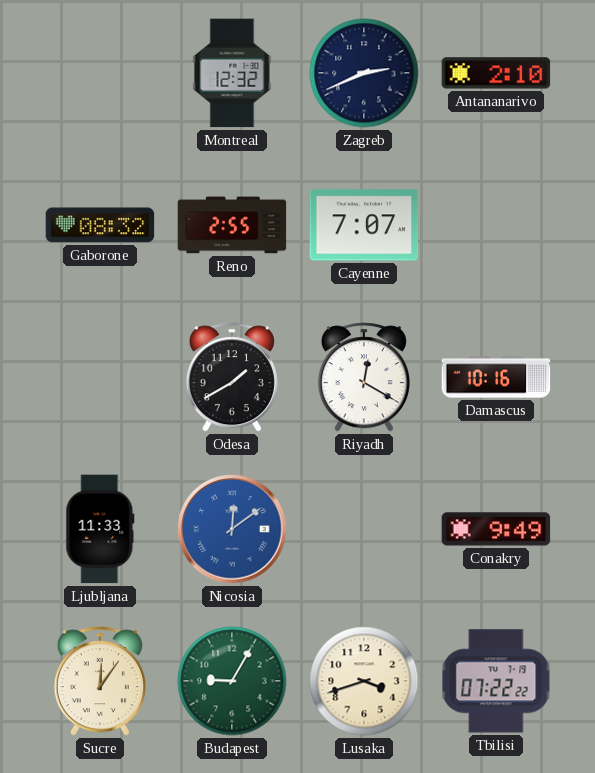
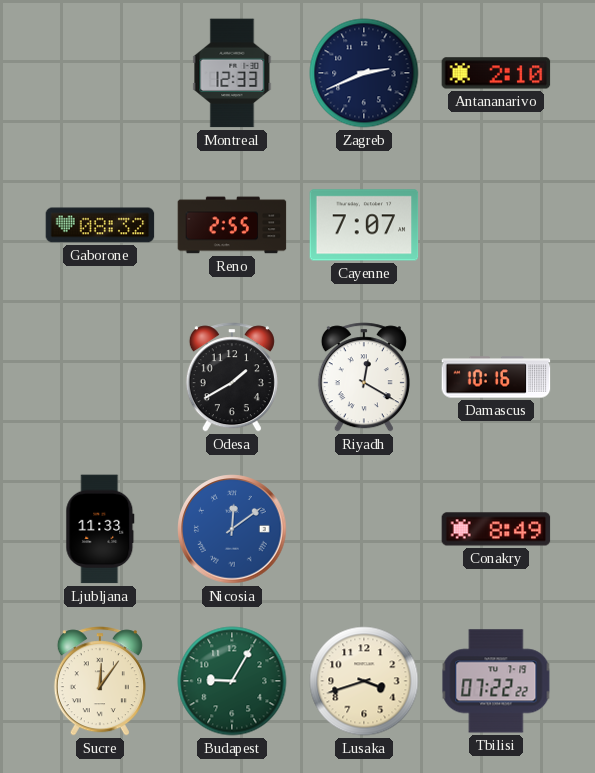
Montreal: 12:32 -> 12:33 (232, 73)
Conakry: 9:49 -> 8:49 (496, 529)
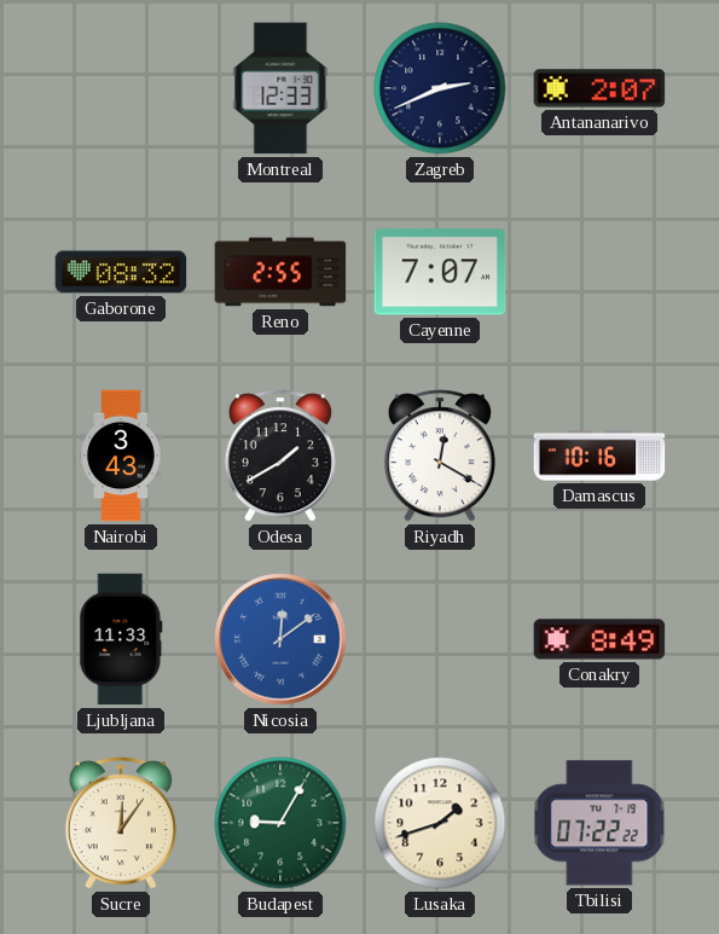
Antananarivo: 2:10 -> 2:07 (599, 88)
Nairobi: none -> 3:43 (121, 456)
Lusaka: 3:42 -> 1:42 (440, 823)
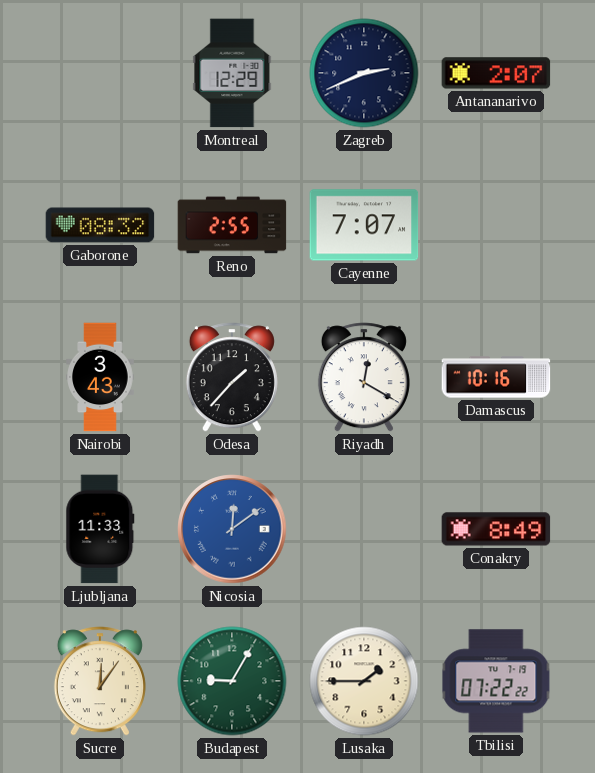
Montreal: 12:33 -> 12:29 (232, 73)
Odesa: 1:40 -> 1:37 (232, 377)
Lusaka: 1:42 -> 1:45 (364, 681)
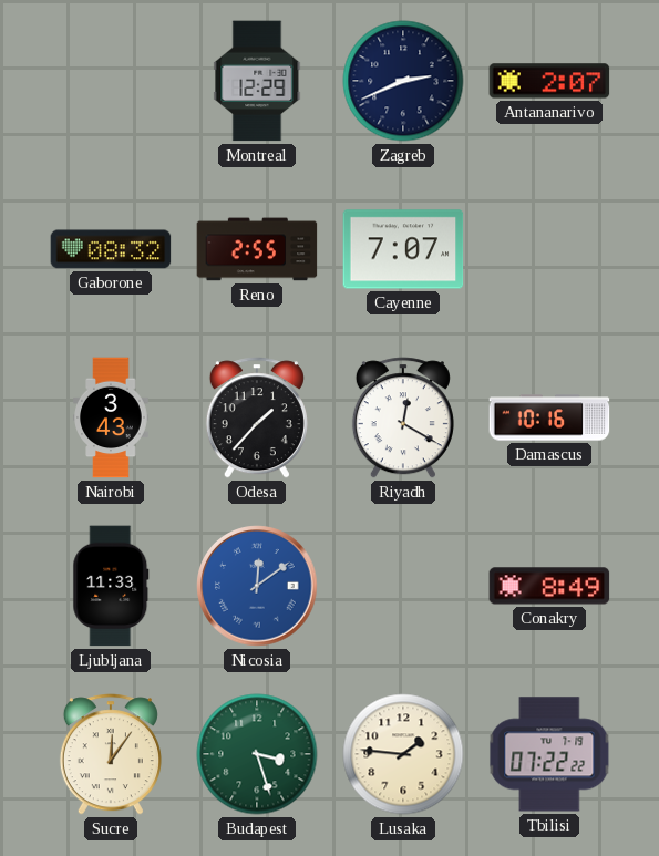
Budapest: 9:05 -> 3:27 (257, 754)
Lusaka: 1:45 -> 1:46 (403, 754)
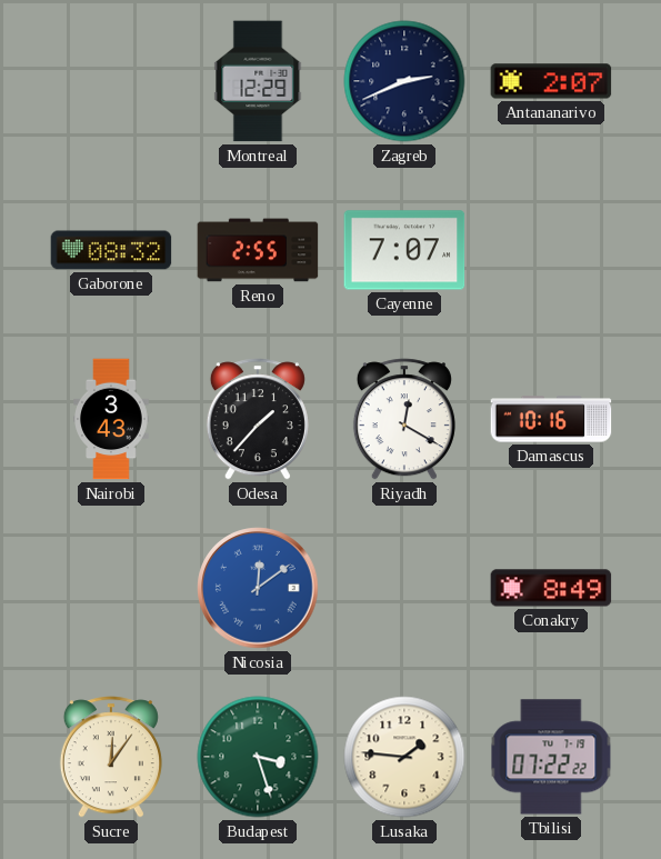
Ljubljana: 11:33 -> none (111, 586)
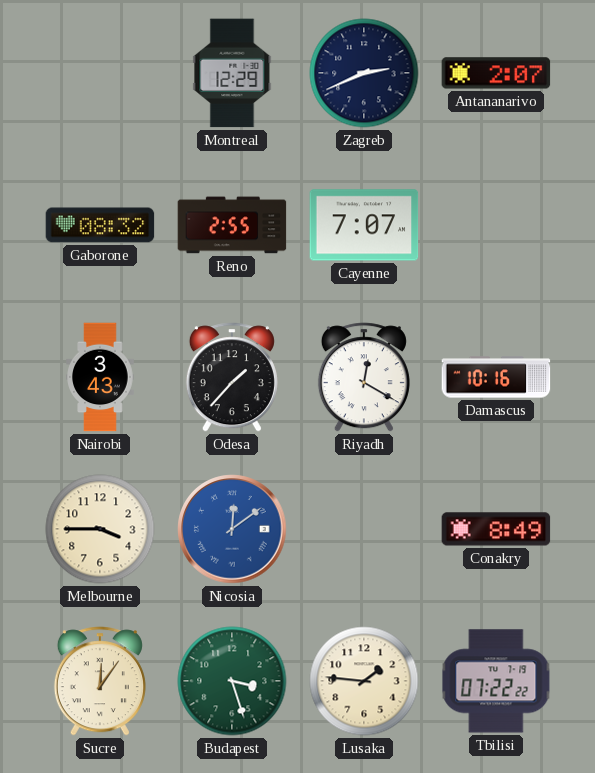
Melbourne: none -> 3:45 (100, 529)
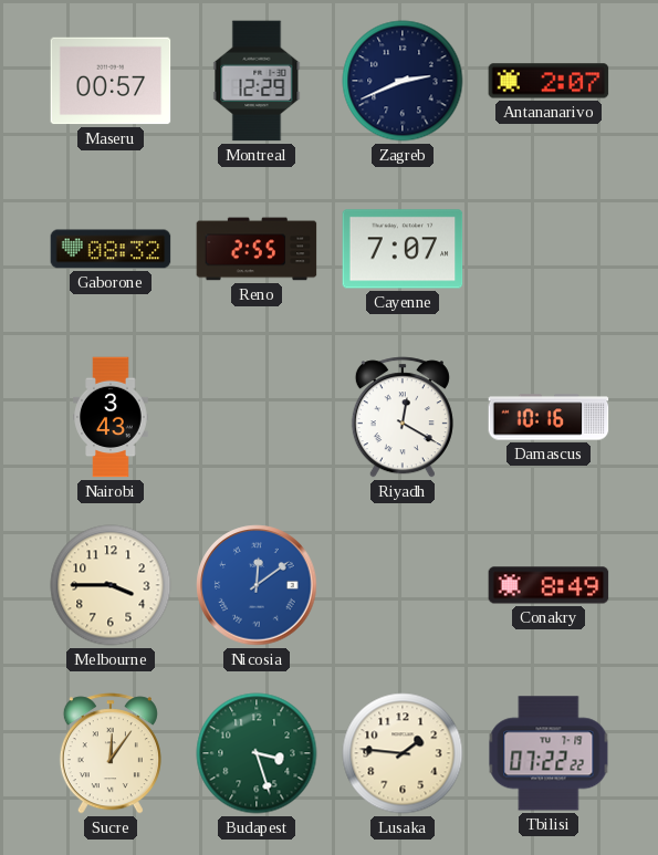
Maseru: none -> 00:57 (111, 81)
Odesa: 1:37 -> none (232, 377)
